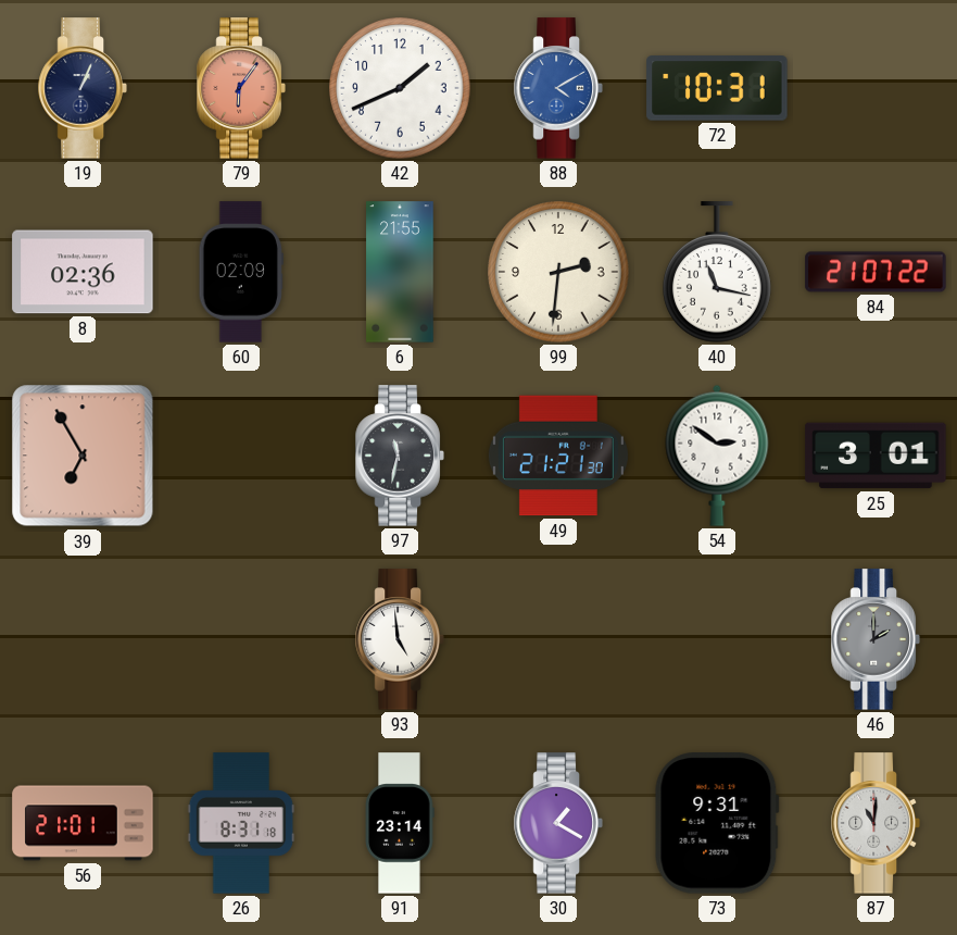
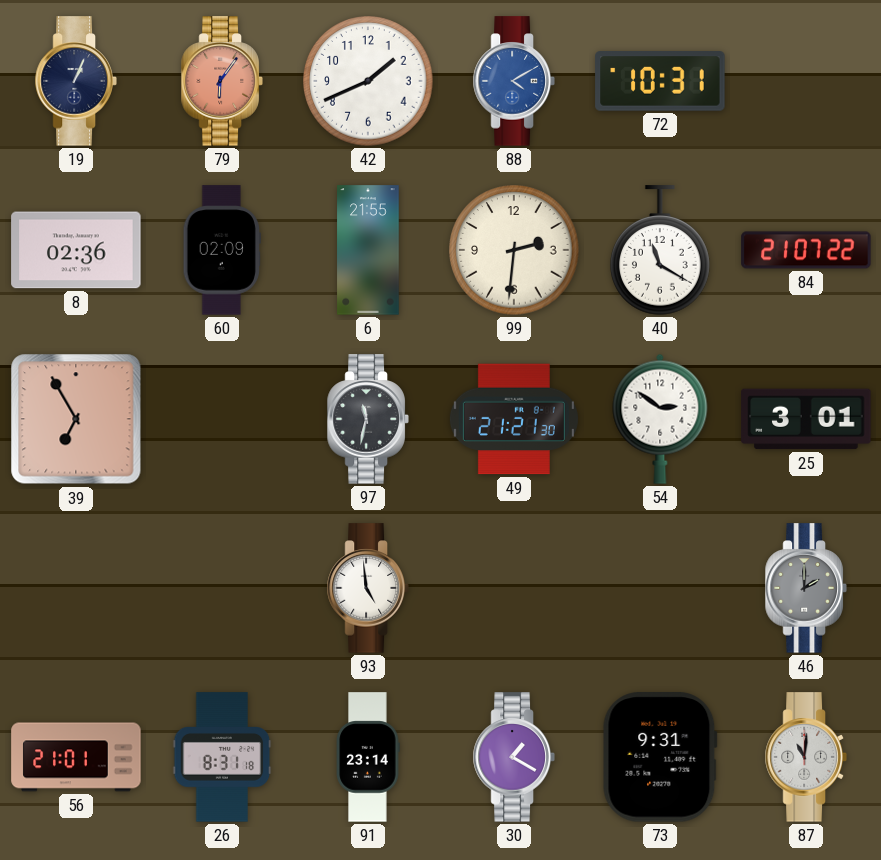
40: 11:17 -> 11:20 (660, 250)
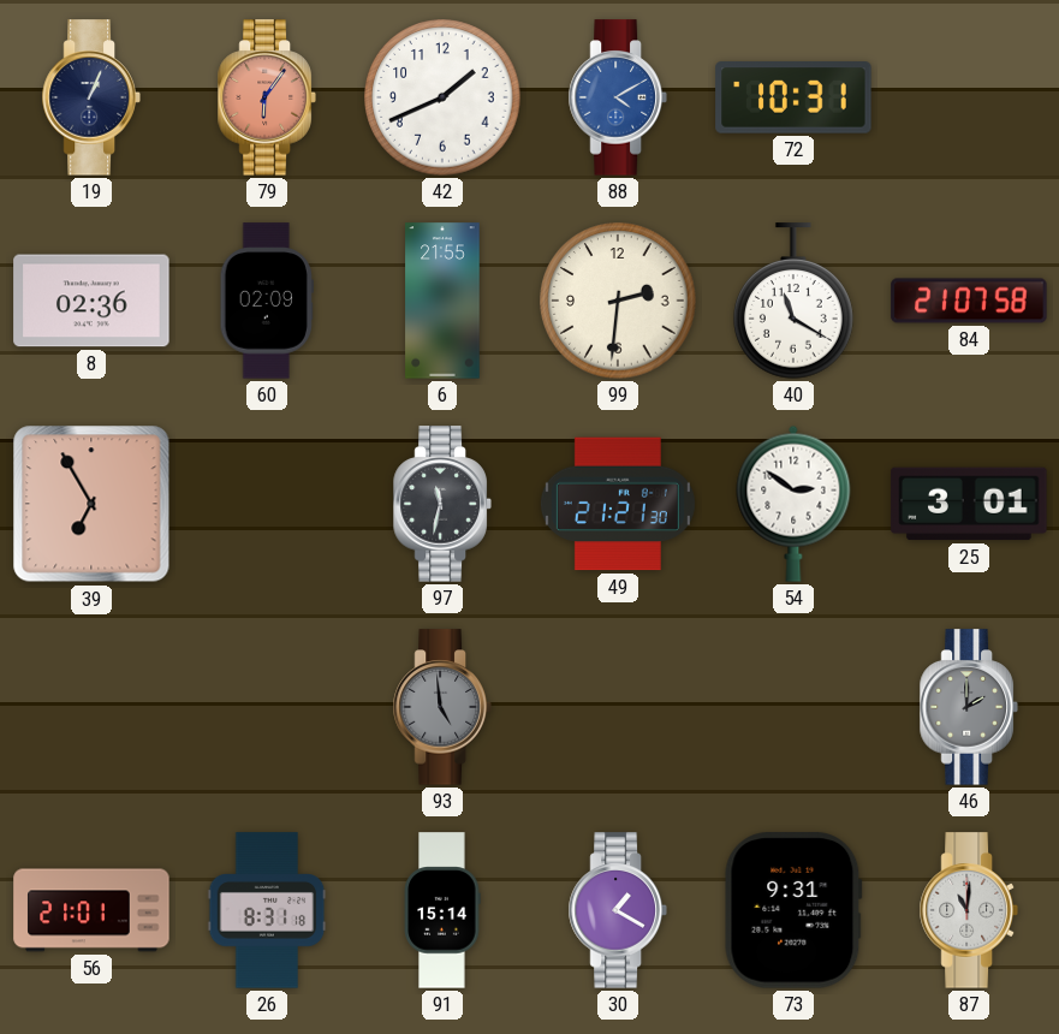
84: 21:07:22 -> 21:07:58 (969, 301)
93 dial: white -> grey (442, 707)
91: 23:14 -> 15:14 (442, 910)
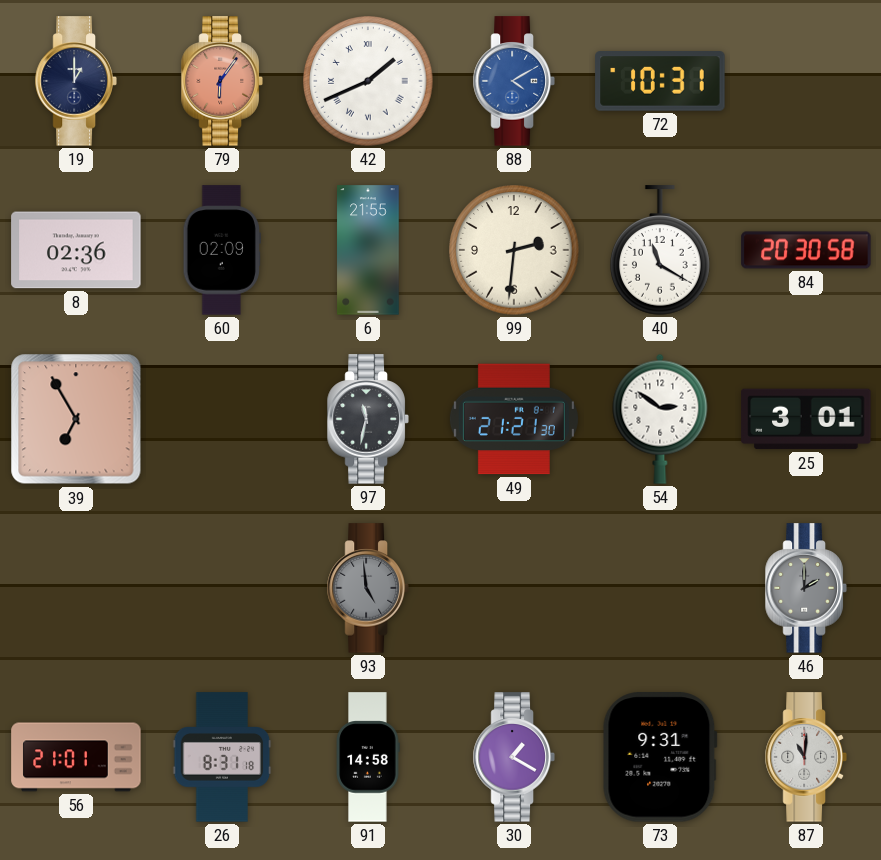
19: 1:04 -> 1:00 (76, 81)
42 numerals: Arabic -> Roman (368, 81)
84: 21:07 -> 20:30 (806, 250)
91: 15:14 -> 14:58 (368, 757)
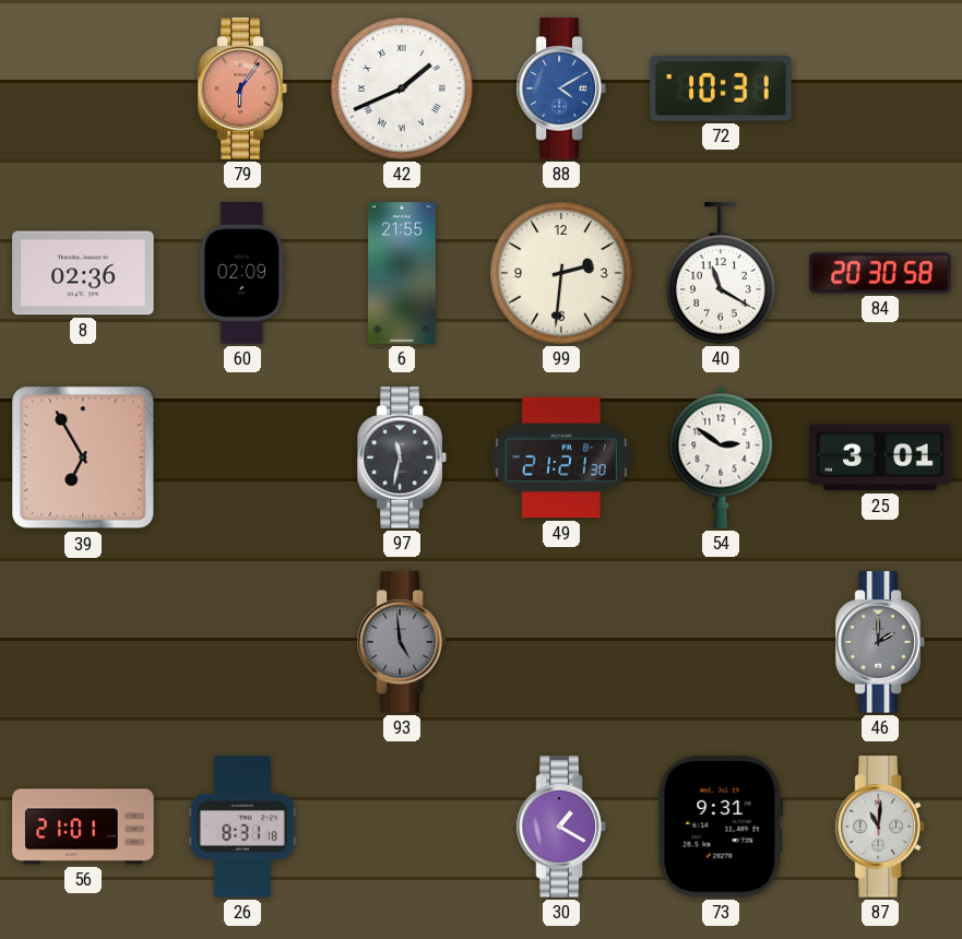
19: 1:00 -> none (76, 81)
91: 14:58 -> none (368, 757)
